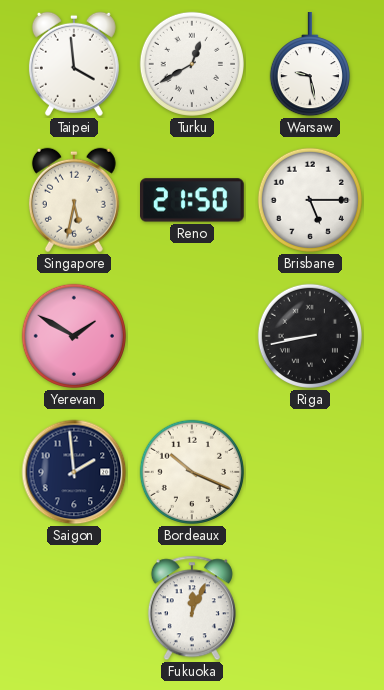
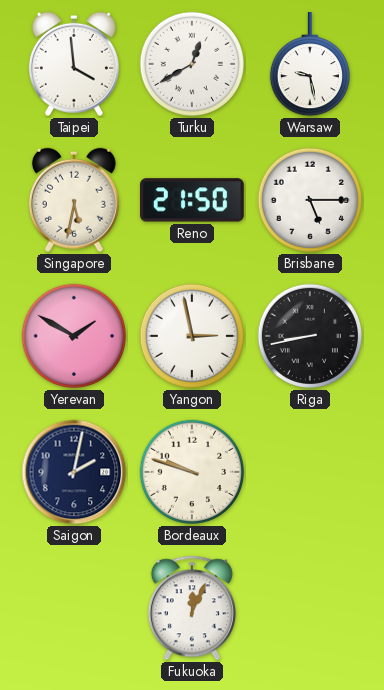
Yangon: none -> 2:58 (192, 336)
Saigon: 1:59 -> 2:02 (74, 472)
Bordeaux: 10:19 -> 9:48 (192, 472)
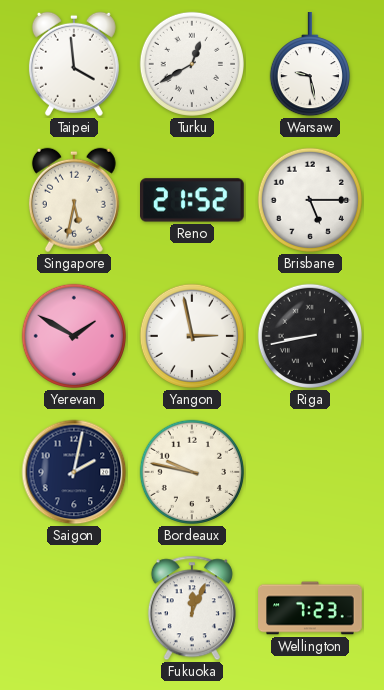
Reno: 21:50 -> 21:52 (193, 200)
Bordeaux: 9:48 -> 9:47 (192, 472)
Wellington: none -> 7:23 (310, 608)
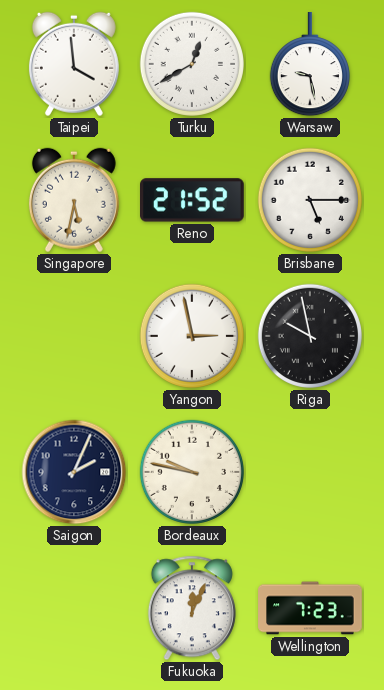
Yerevan: 1:50 -> none (74, 336)
Riga: 8:43 -> 9:58 (310, 336)
Saigon: 2:02 -> 2:04 (74, 472)
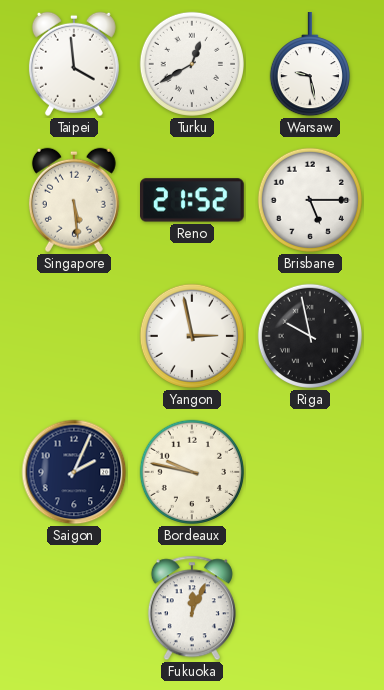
Singapore: 5:32 -> 5:29 (74, 200)
Wellington: 7:23 -> none (310, 608)
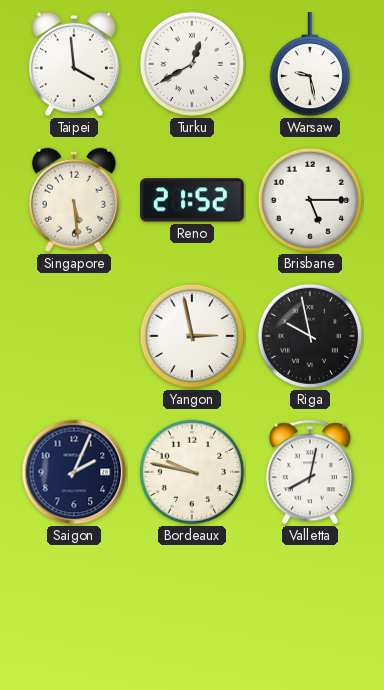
Valletta: none -> 8:02 (310, 472)
Fukuoka: 12:04 -> none (192, 608)
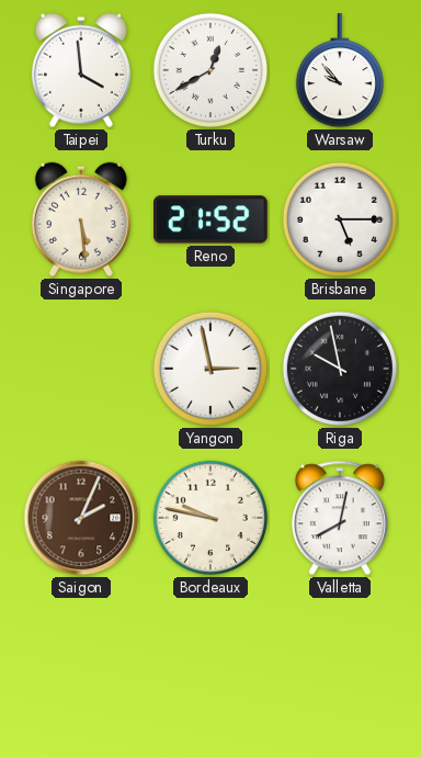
Warsaw: 9:28 -> 9:53 (340, 71)
Saigon dial: navy -> brown (81, 518)
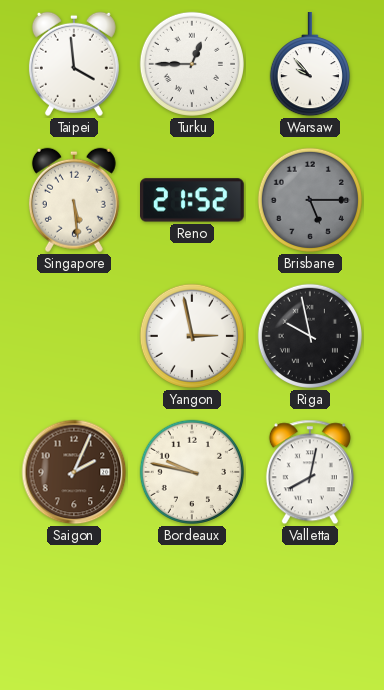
Turku: 12:40 -> 12:45 (192, 64)
Brisbane dial: white -> grey (310, 200)
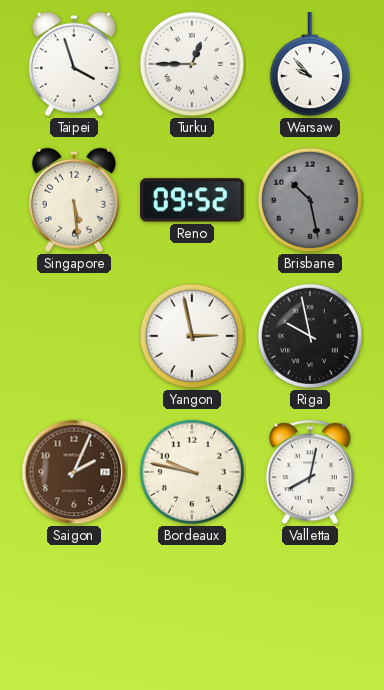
Taipei: 3:59 -> 3:57 (74, 64)
Reno: 21:52 -> 09:52 (193, 200)
Brisbane: 5:15 -> 10:28 (310, 200)
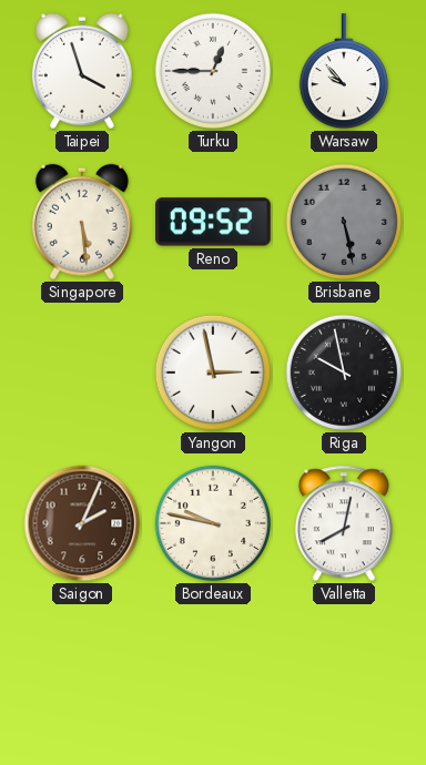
Brisbane: 10:28 -> 5:28 (344, 222)
